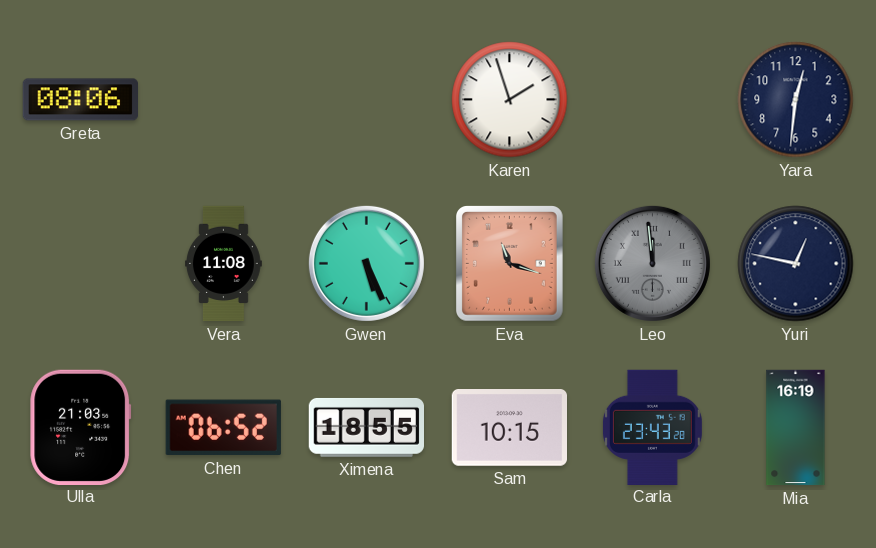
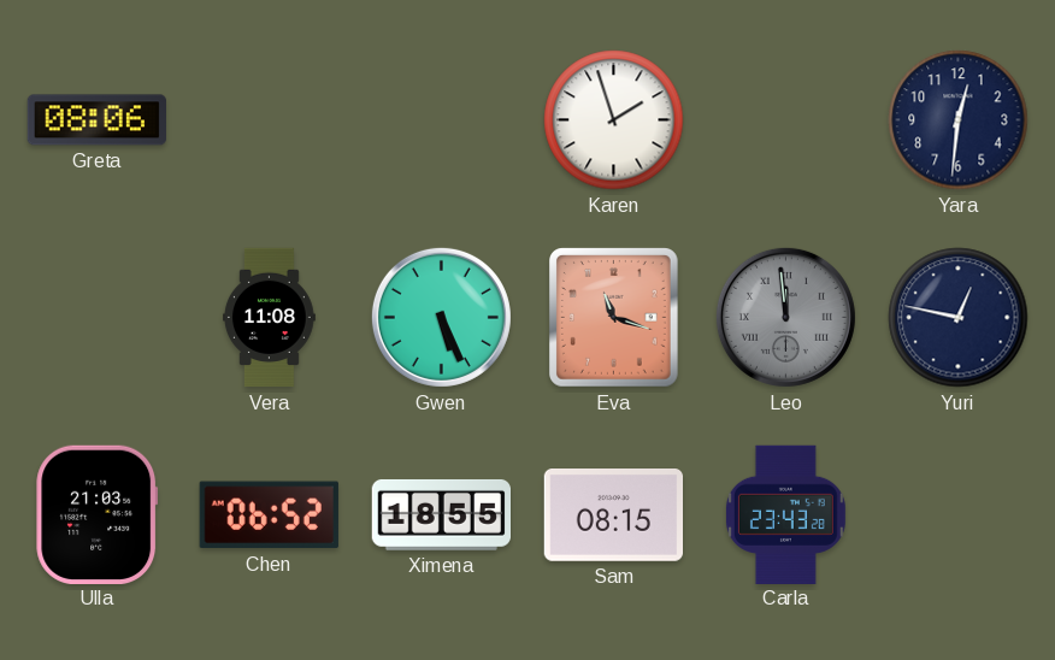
Sam: 10:15 -> 08:15 (613, 515)
Mia: 16:19 -> none (796, 428)
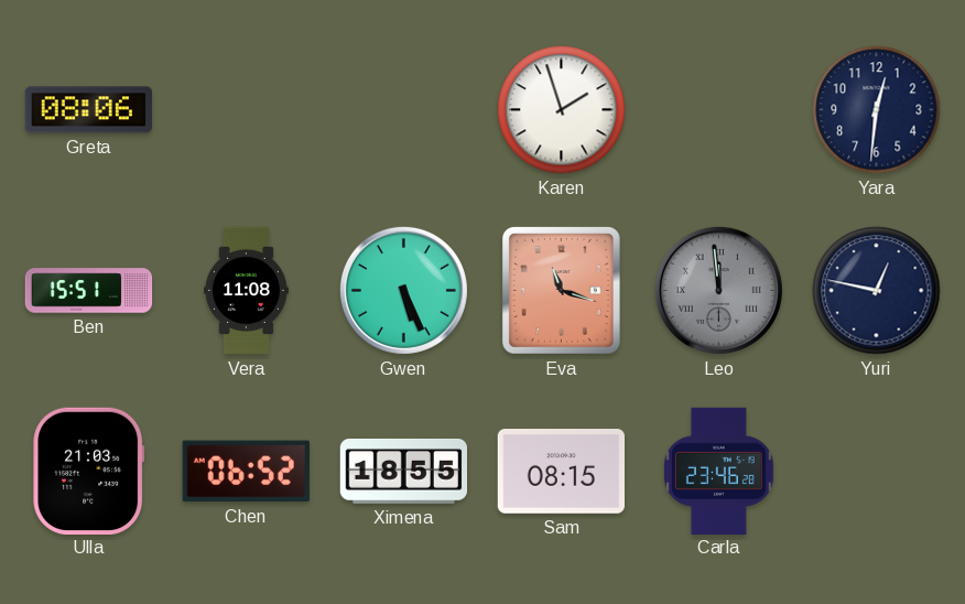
Ben: none -> 15:51 (89, 291)
Carla: 23:43 -> 23:46 (718, 471)
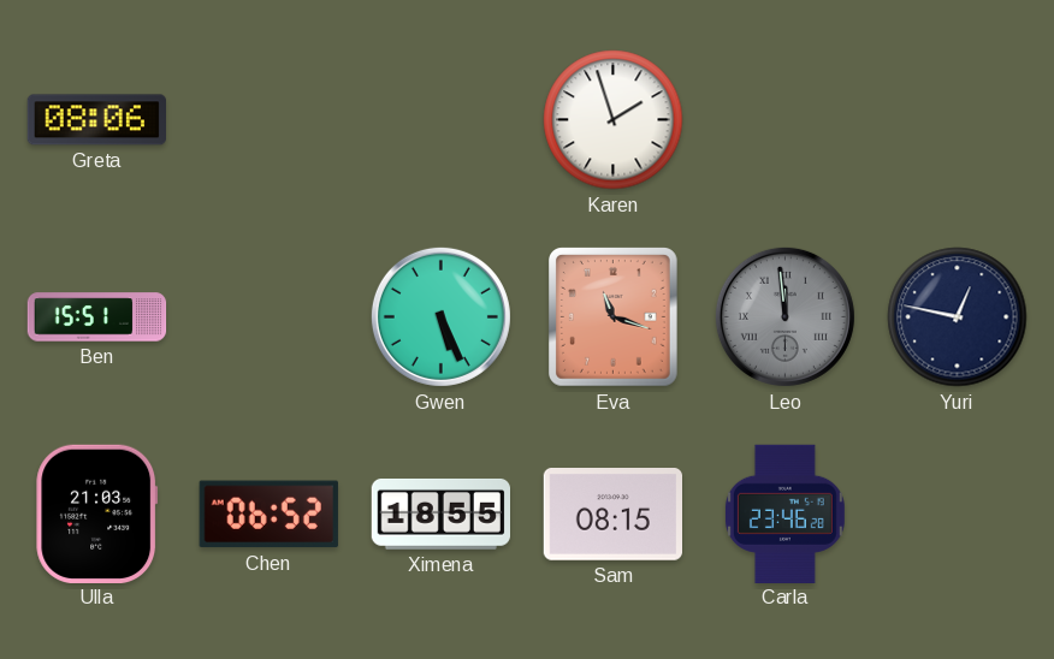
Yara: 12:31 -> none (877, 110)
Vera: 11:08 -> none (247, 291)
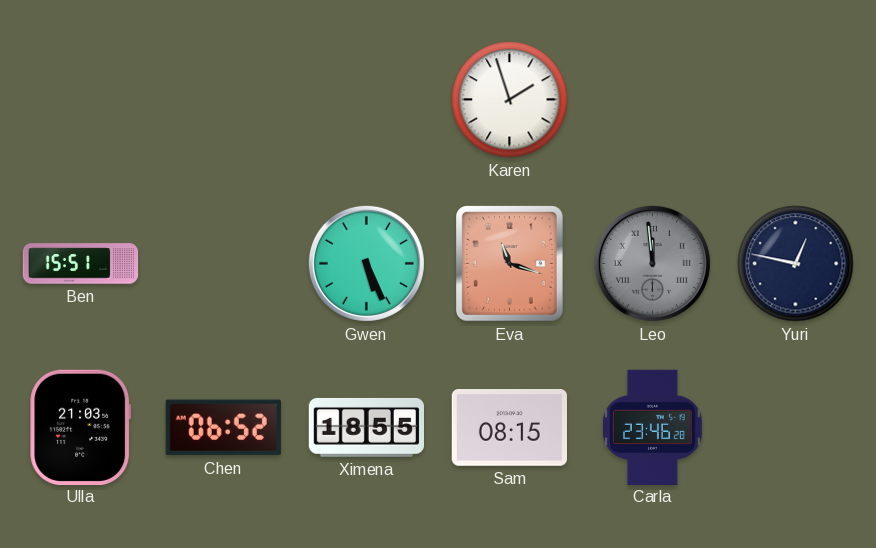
Greta: 08:06 -> none (96, 120)
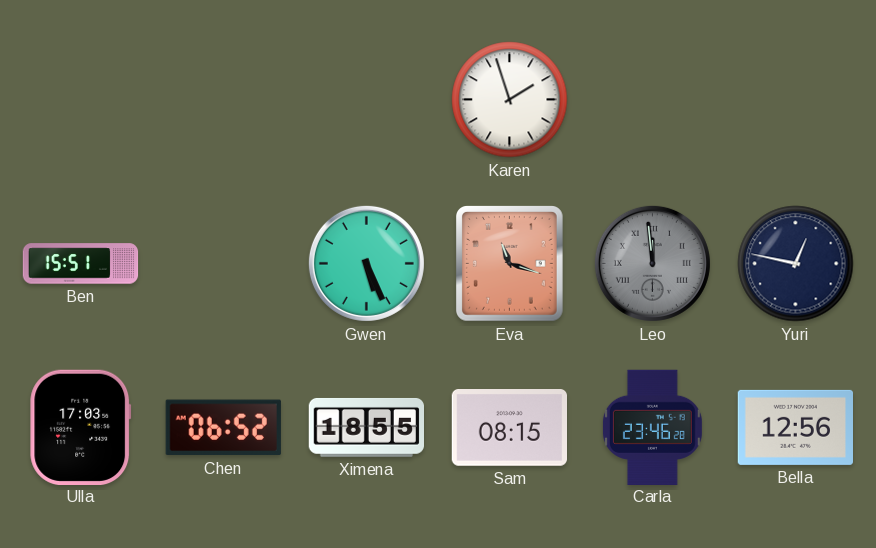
Ulla: 21:03 -> 17:03 (81, 427)
Bella: none -> 12:56 (795, 427)
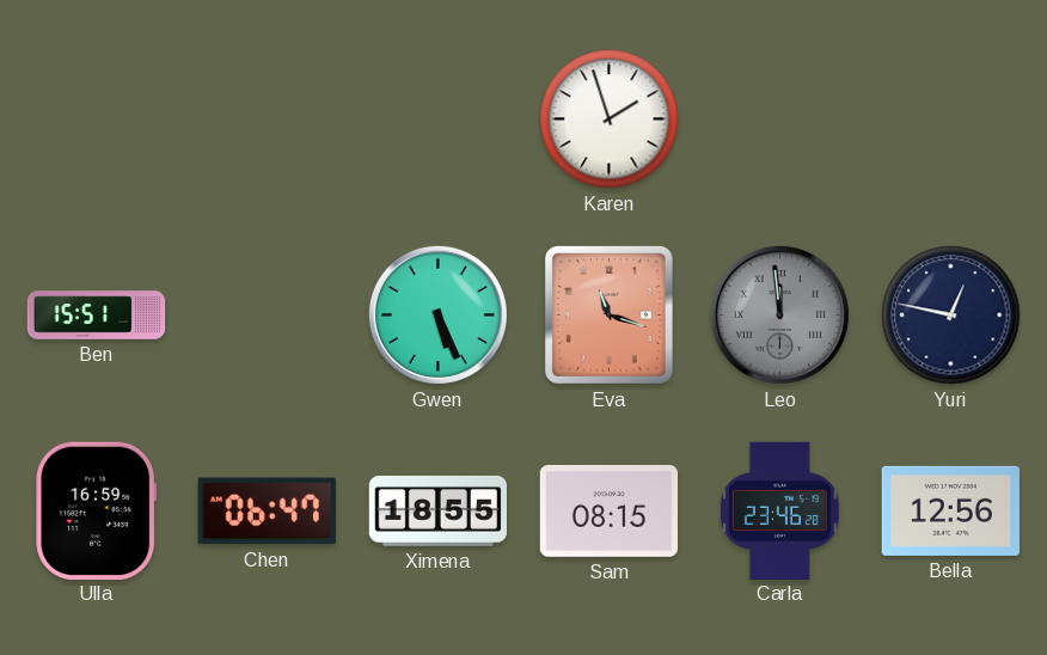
Ulla: 17:03 -> 16:59 (97, 510)
Chen: 06:52 -> 06:47 (267, 512)
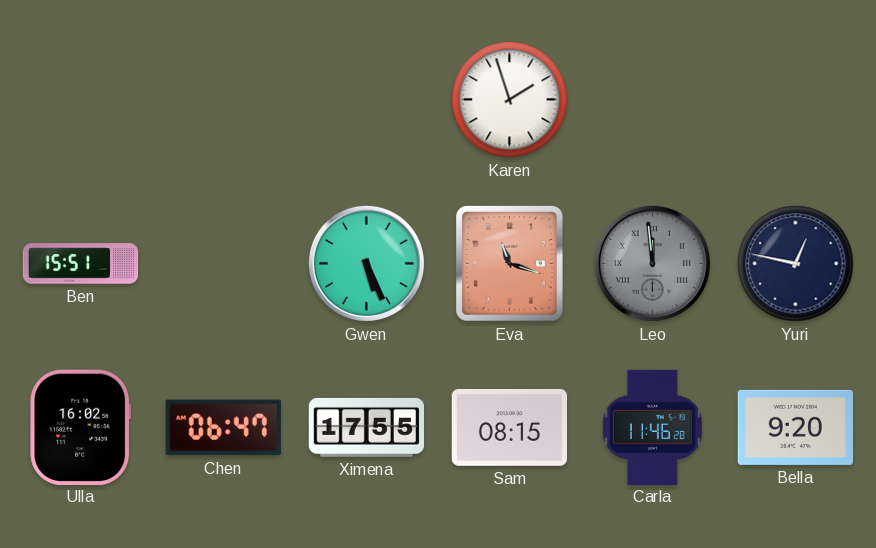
Ulla: 16:59 -> 16:02 (81, 427)
Ximena: 18:55 -> 17:55 (366, 427)
Carla: 23:46 -> 11:46 (652, 427)
Bella: 12:56 -> 9:20 (795, 427)
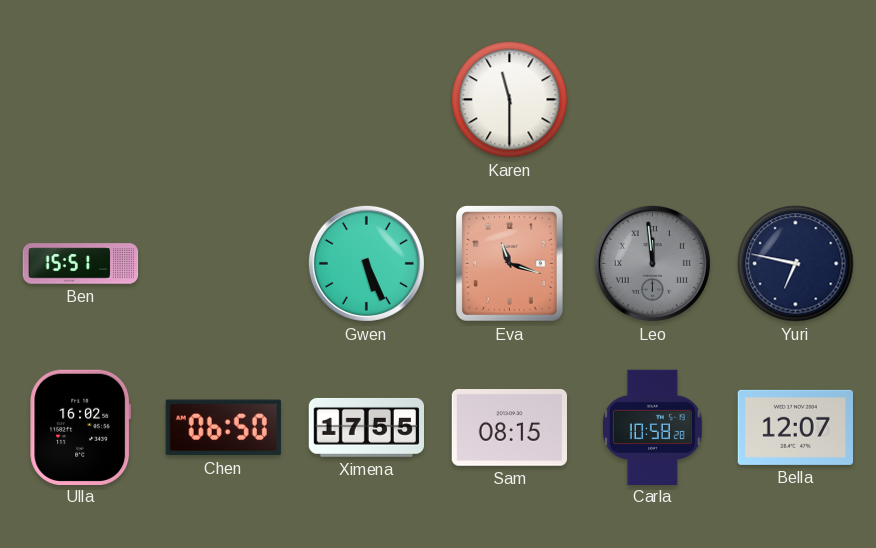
Karen: 1:57 -> 11:30 (510, 100)
Yuri: 12:47 -> 6:47 (796, 264)
Chen: 06:47 -> 06:50 (223, 428)
Carla: 11:46 -> 10:58 (652, 427)
Bella: 9:20 -> 12:07 (795, 427)
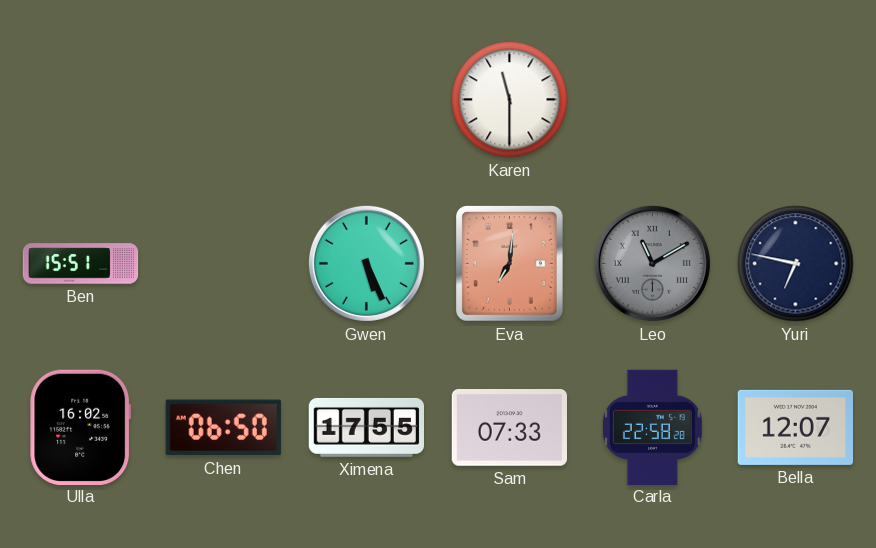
Eva: 11:18 -> 7:01 (510, 264)
Leo: 11:59 -> 11:10 (652, 263)
Sam: 08:15 -> 07:33 (509, 428)
Carla: 10:58 -> 22:58 (652, 427)
